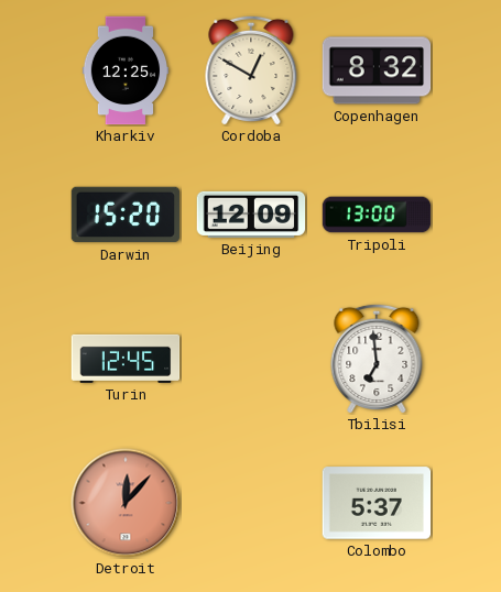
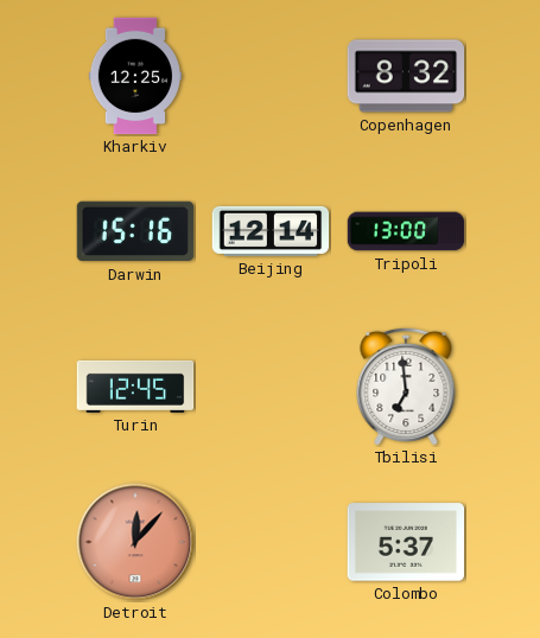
Cordoba: 12:50 -> none (251, 69)
Darwin: 15:20 -> 15:16 (135, 231)
Beijing: 12:09 -> 12:14 (271, 231)
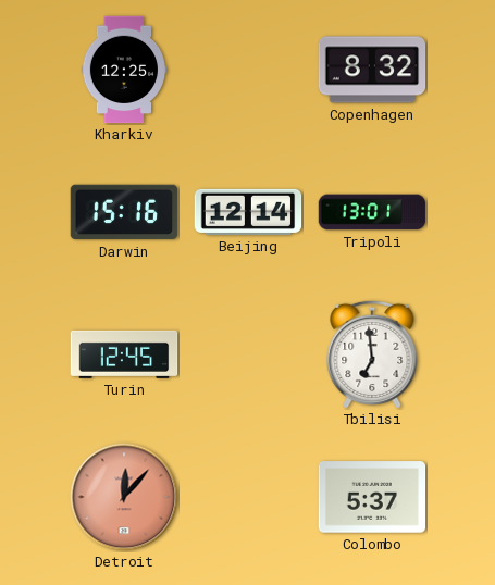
Tripoli: 13:00 -> 13:01 (372, 212)
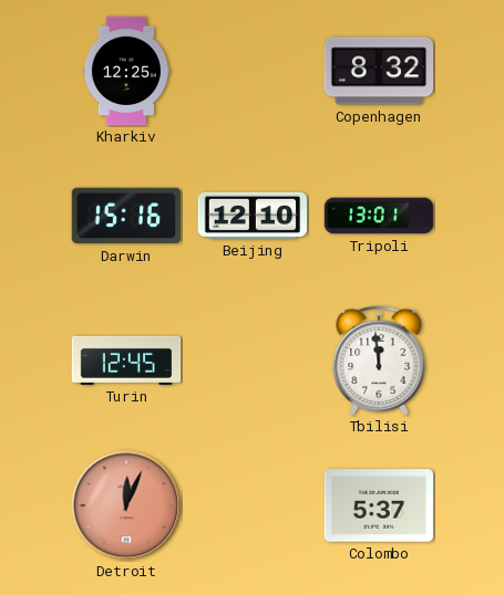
Beijing: 12:14 -> 12:10 (253, 216)
Tbilisi: 6:59 -> 11:59 (379, 359)
Detroit: 12:07 -> 12:04 (126, 505)
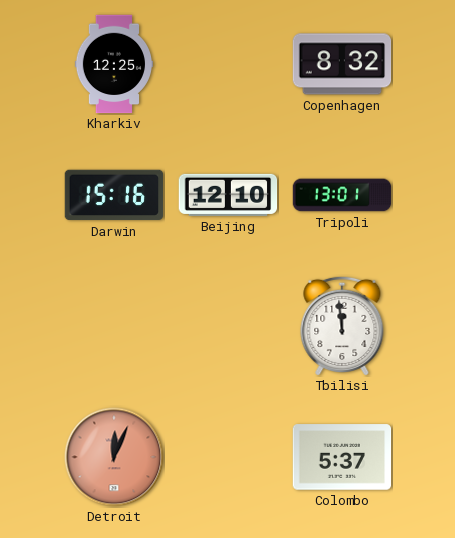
Turin: 12:45 -> none (126, 361)
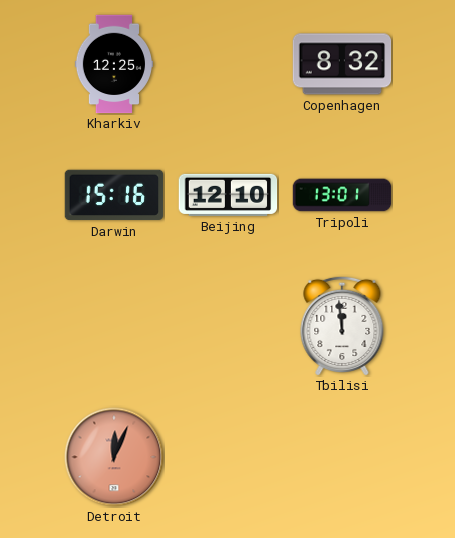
Colombo: 5:37 -> none (342, 457)
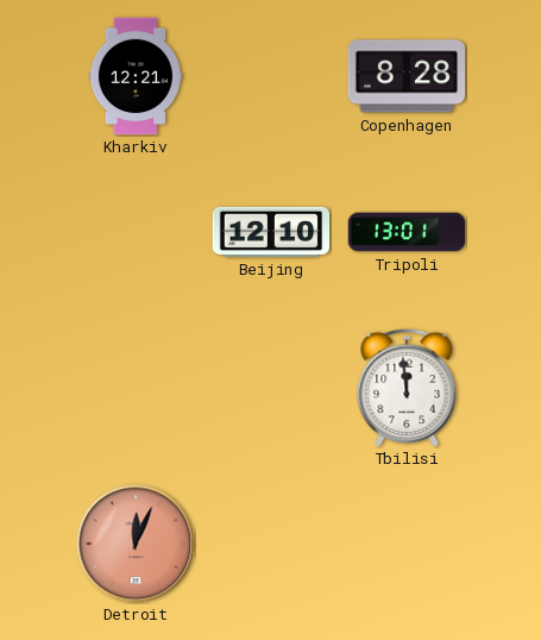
Kharkiv: 12:25 -> 12:21 (134, 76)
Copenhagen: 8:32 -> 8:28 (407, 76)
Darwin: 15:16 -> none (114, 195)
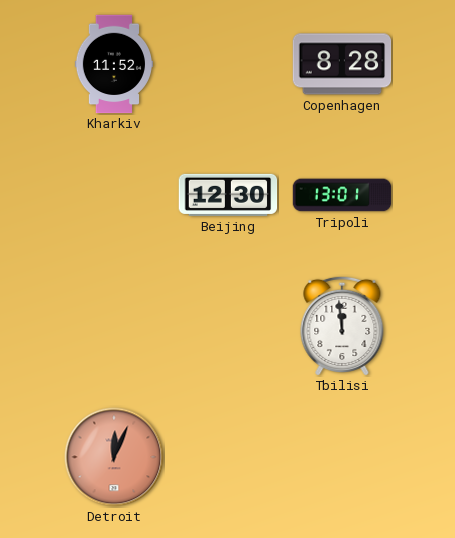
Kharkiv: 12:21 -> 11:52 (113, 64)
Beijing: 12:10 -> 12:30 (228, 195)
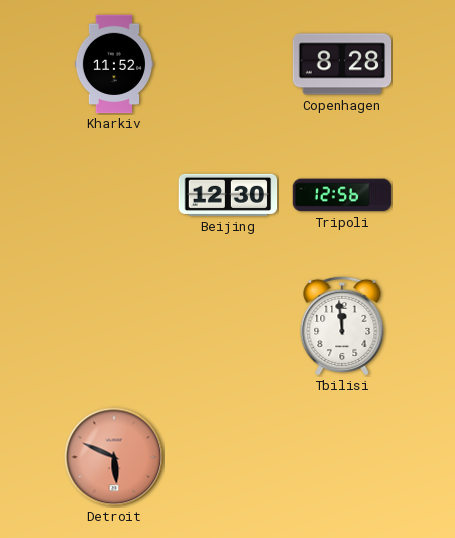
Tripoli: 13:01 -> 12:56 (342, 195)
Detroit: 12:04 -> 5:49 (114, 457)
